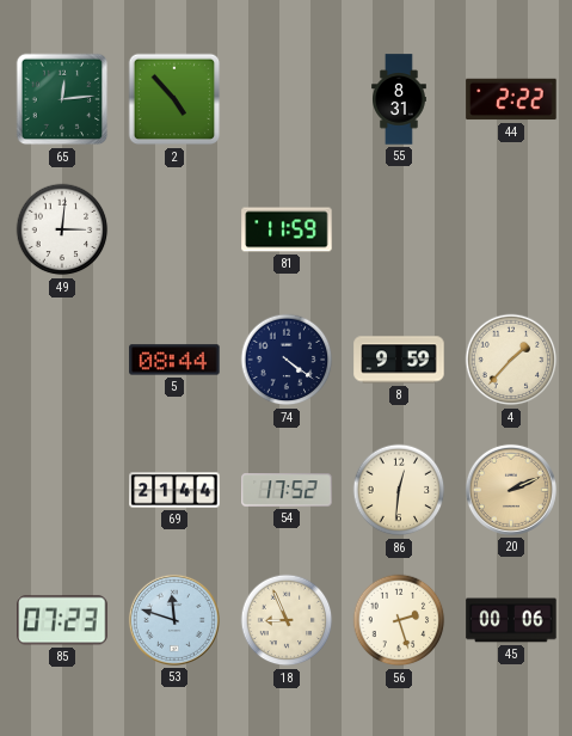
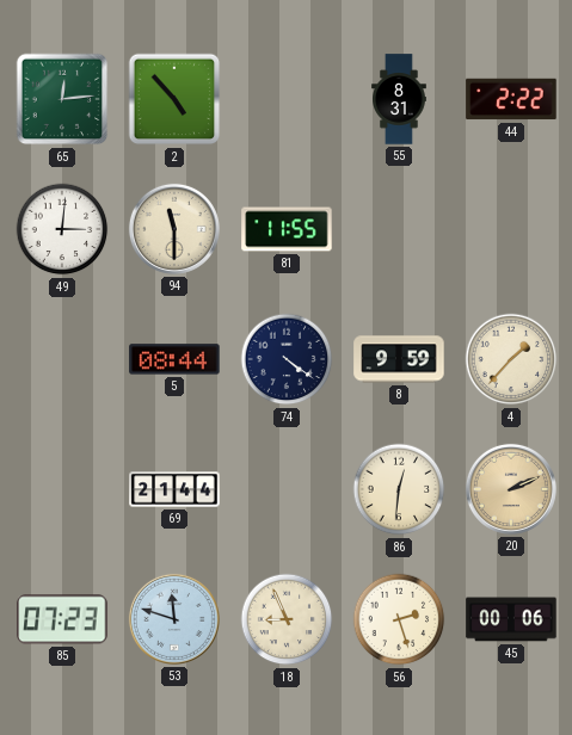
94: none -> 11:30 (174, 229)
81: 11:59 -> 11:55 (287, 229)
54: 17:52 -> none (287, 490)
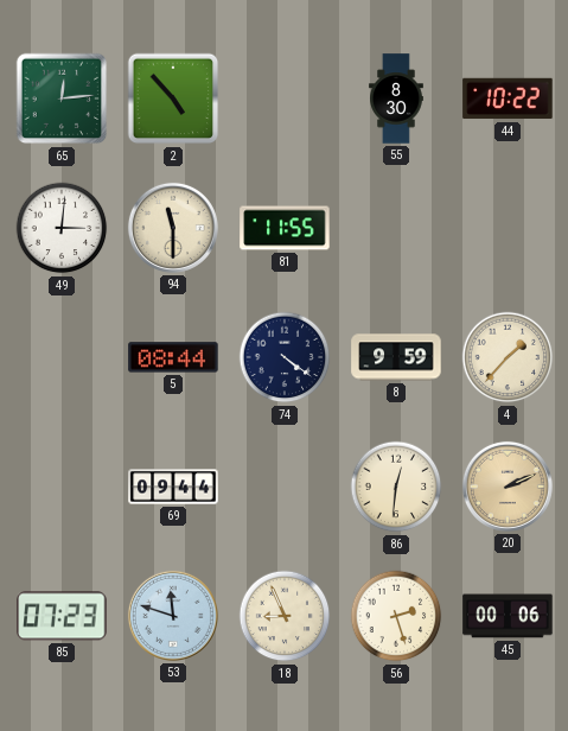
55: 8:31 -> 8:30 (396, 98)
44: 2:22 -> 10:22 (508, 98)
69: 21:44 -> 09:44 (173, 487)
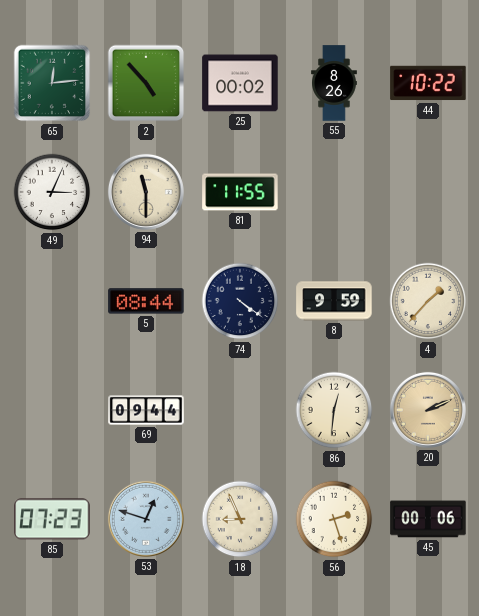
25: none -> 00:02 (240, 83)
55: 8:30 -> 8:26 (334, 83)
49: 3:01 -> 3:04 (52, 192)
53: 11:48 -> 12:48 (146, 519)
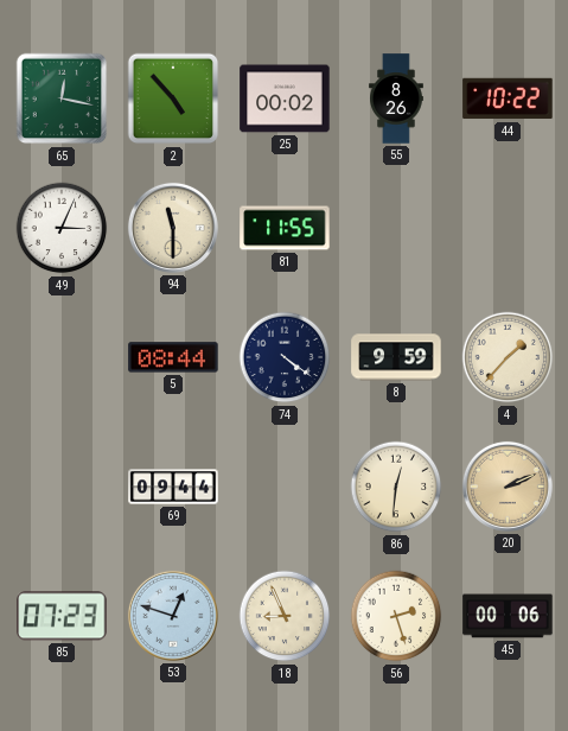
65: 12:14 -> 12:17 (62, 98)
